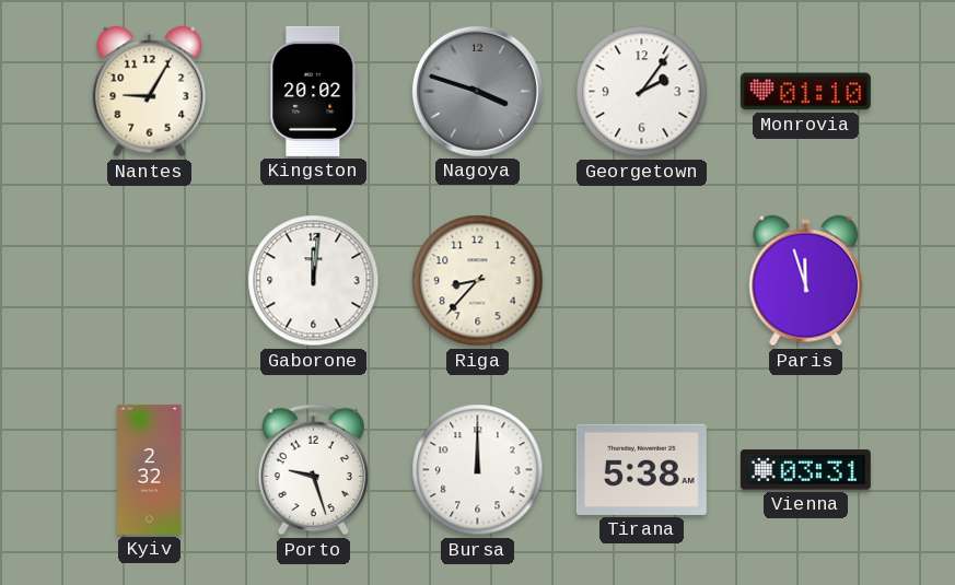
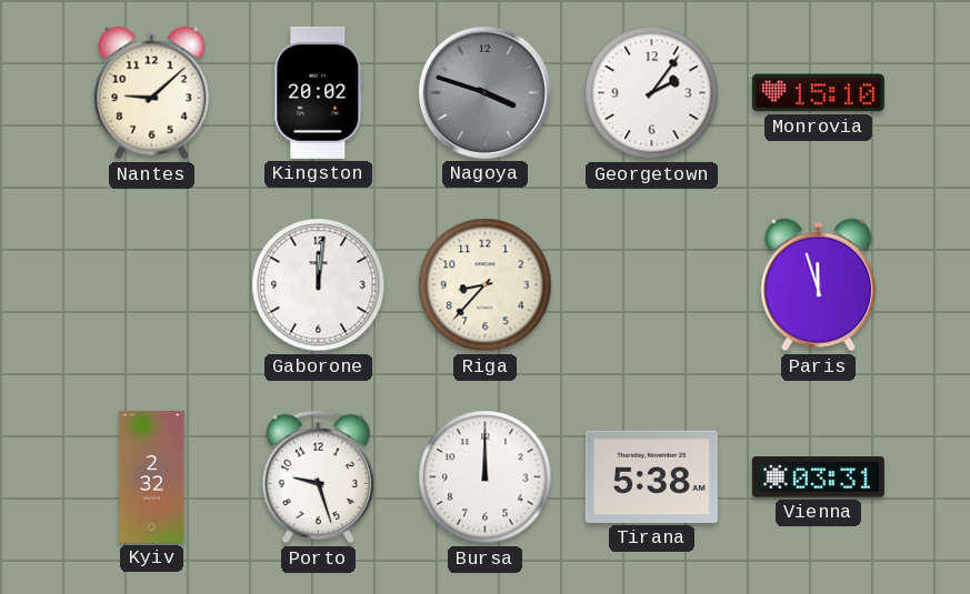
Nantes: 9:05 -> 9:08 (152, 93)
Monrovia: 01:10 -> 15:10 (818, 93)
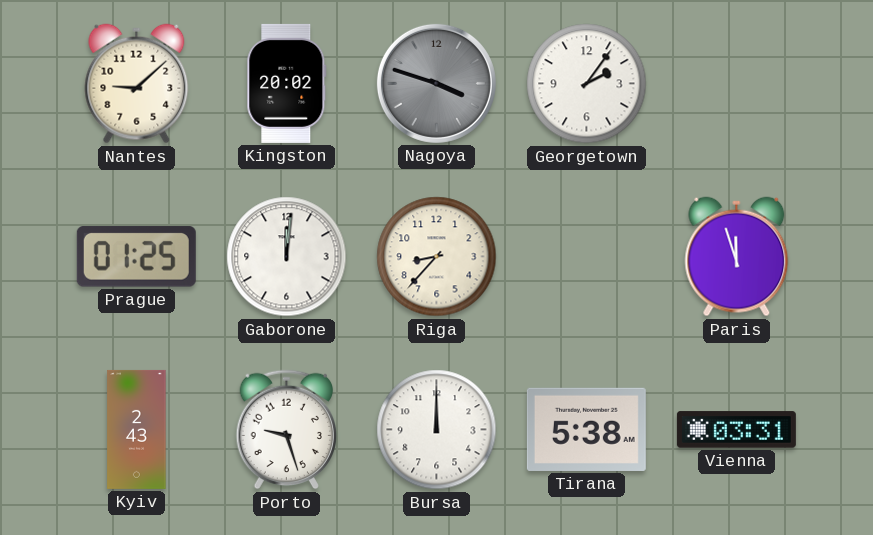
Monrovia: 15:10 -> none (818, 93)
Prague: none -> 01:25 (136, 257)
Kyiv: 2:32 -> 2:43 (137, 429)
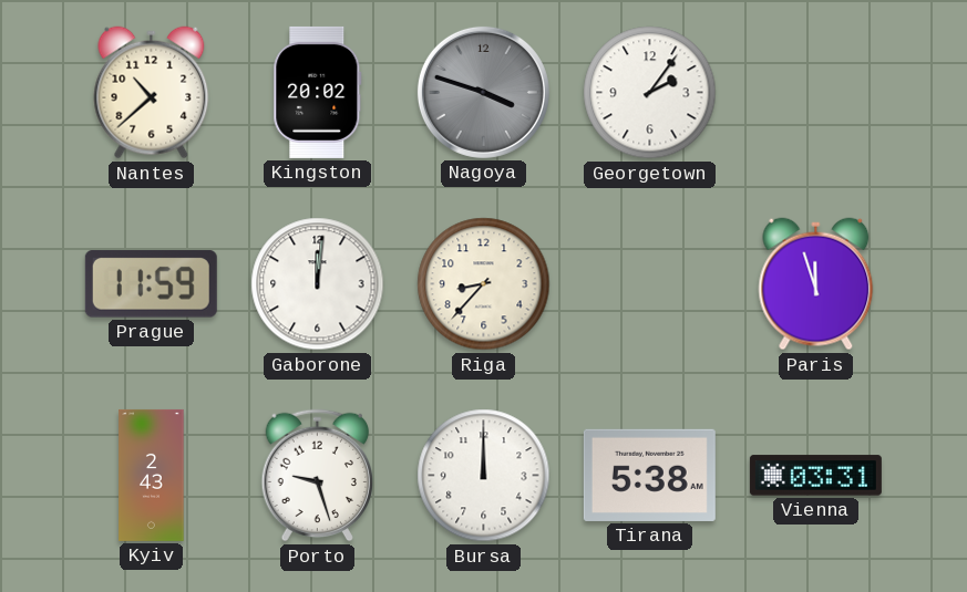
Nantes: 9:08 -> 10:38 (152, 93)
Prague: 01:25 -> 11:59 (151, 284)
